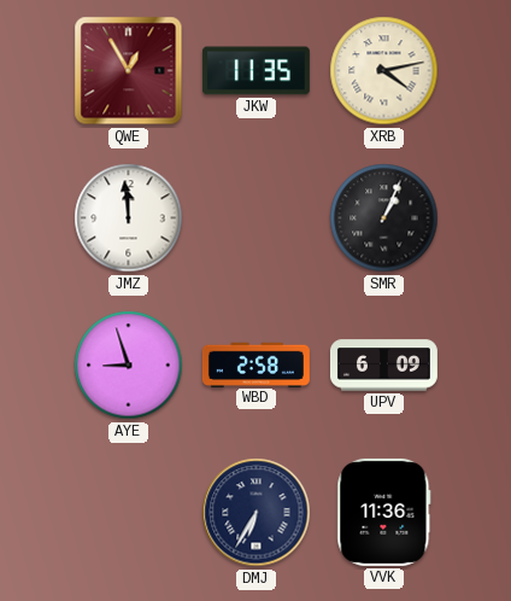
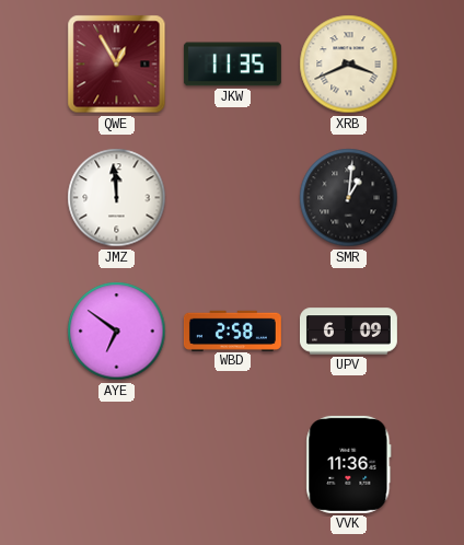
XRB: 4:13 -> 3:41 (349, 65)
SMR: 1:04 -> 1:01 (349, 198)
AYE: 8:57 -> 6:51 (117, 332)
DMJ: 6:35 -> none (257, 513)
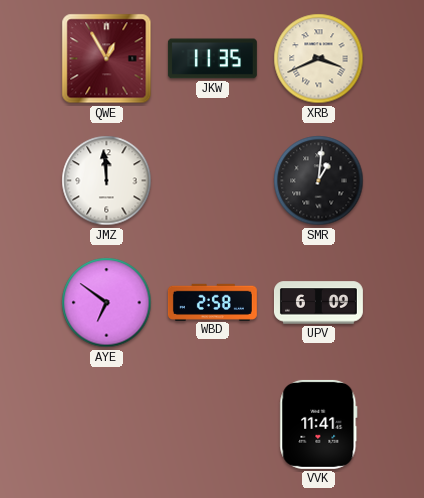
VVK: 11:36 -> 11:41 (319, 424)
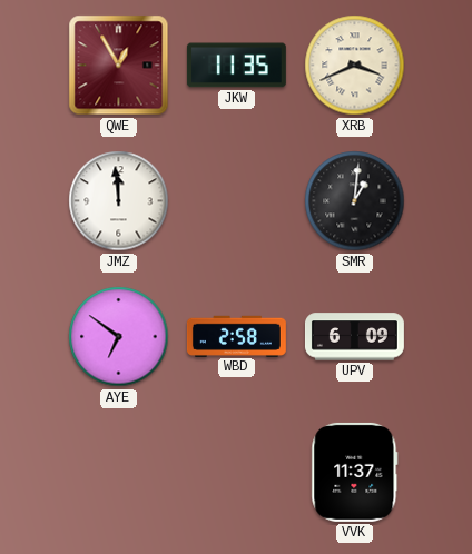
VVK: 11:41 -> 11:37 (355, 472)
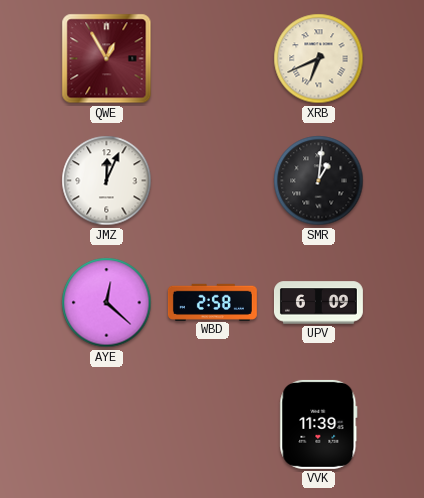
JKW: 11:35 -> none (236, 66)
XRB: 3:41 -> 6:41 (319, 59)
JMZ: 11:59 -> 12:04 (107, 181)
AYE: 6:51 -> 12:22 (107, 303)
VVK: 11:37 -> 11:39 (319, 424)
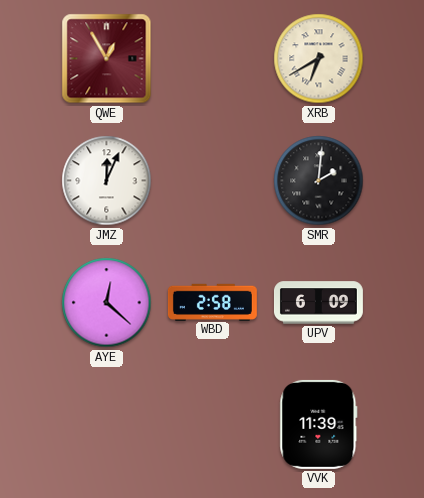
XRB: 6:41 -> 6:40 (319, 59)
SMR: 1:01 -> 2:01 (319, 181)
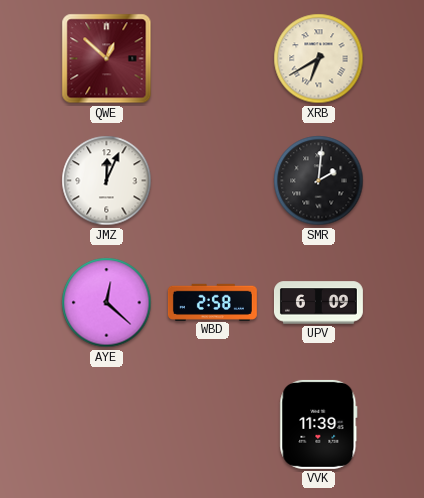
QWE: 12:55 -> 12:52 (107, 59)
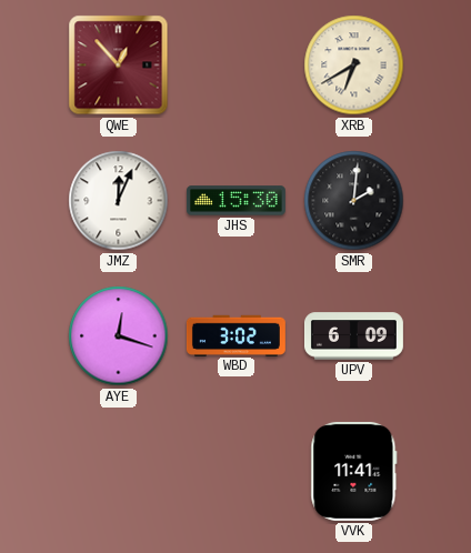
QWE: 12:52 -> 12:53 (119, 66)
JHS: none -> 15:30 (235, 201)
AYE: 12:22 -> 12:18 (119, 336)
WBD: 2:58 -> 3:02 (235, 335)
VVK: 11:39 -> 11:41 (354, 471)
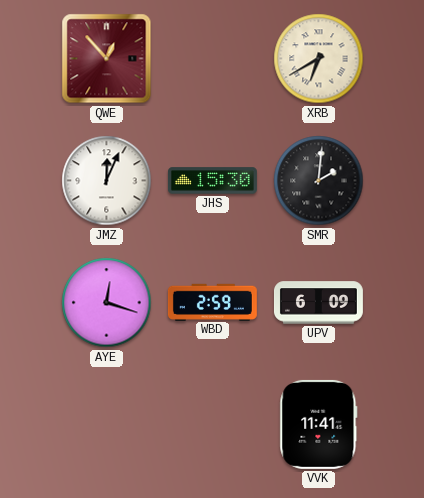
WBD: 3:02 -> 2:59 (212, 302)
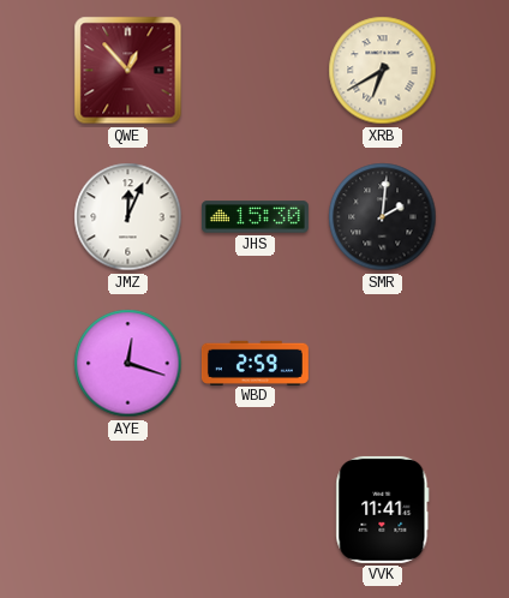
UPV: 6:09 -> none (318, 303)
